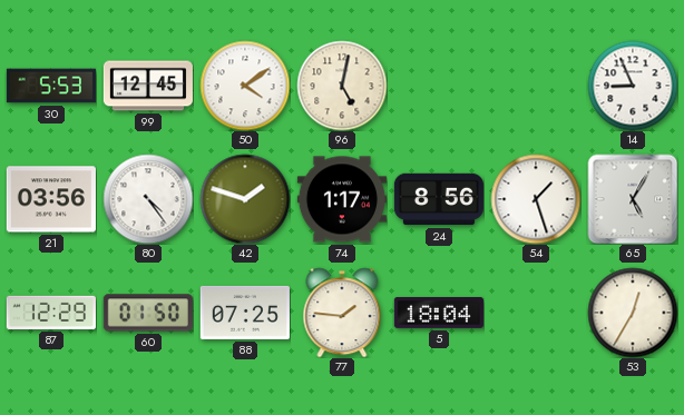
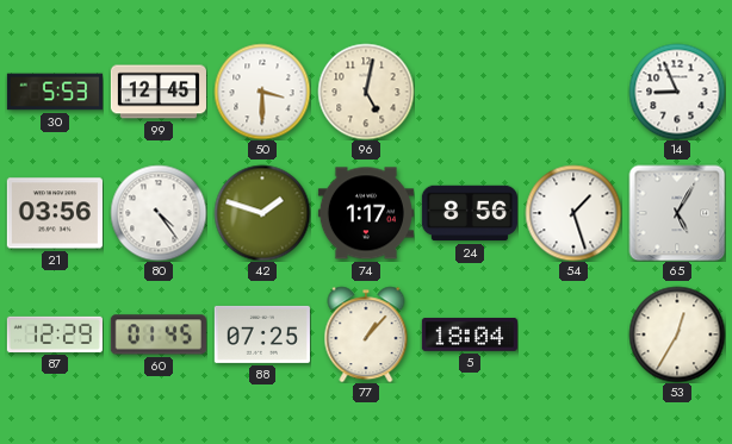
50: 4:09 -> 3:30 (262, 92)
60: 01:50 -> 01:45 (159, 334)
77: 1:46 -> 1:07 (366, 334)
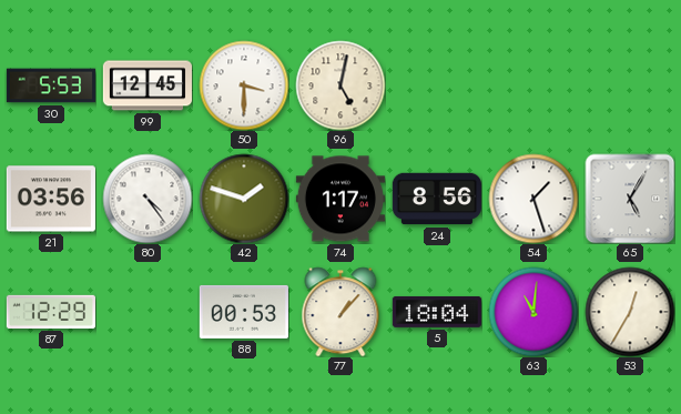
14: 8:56 -> none (677, 92)
60: 01:45 -> none (159, 334)
88: 07:25 -> 00:53 (244, 312)
63: none -> 11:01 (533, 312)
